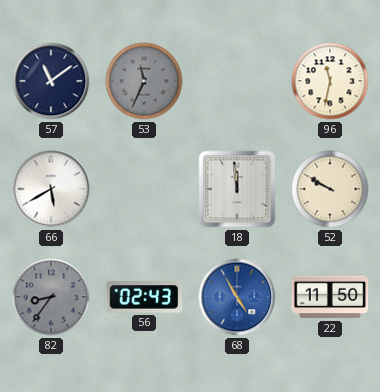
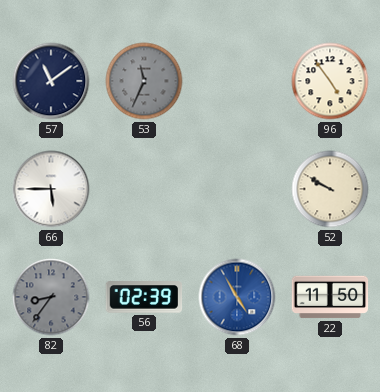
96: 11:32 -> 4:54 (330, 81)
66: 5:40 -> 5:45 (51, 189)
18: 11:59 -> none (237, 189)
56: 02:43 -> 02:39 (144, 297)
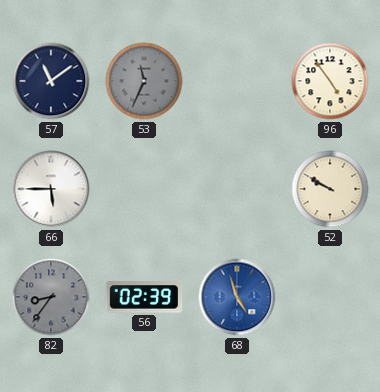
68: 4:55 -> 4:57 (237, 297)
22: 11:50 -> none (330, 297)
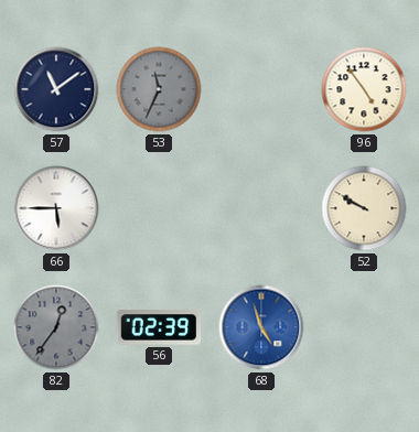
82: 8:36 -> 12:36 (56, 327)
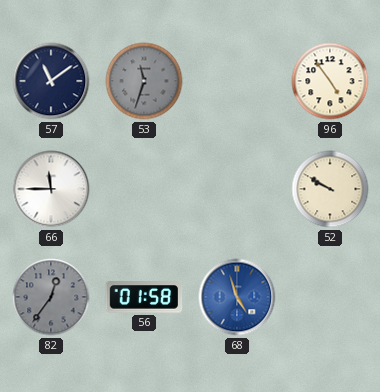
53: 11:34 -> 11:33 (144, 81)
66: 5:45 -> 11:45 (51, 189)
56: 02:39 -> 01:58 (144, 297)
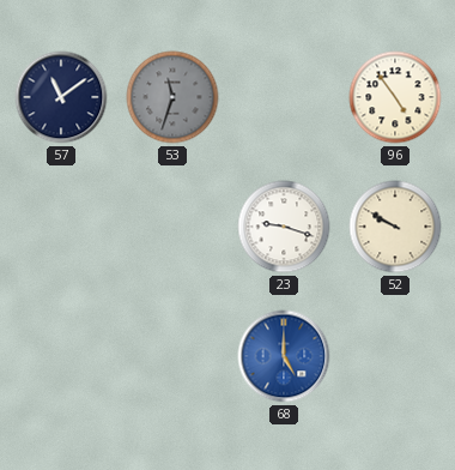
66: 11:45 -> none (51, 189)
23: none -> 9:18 (284, 227)
82: 12:36 -> none (51, 297)
56: 01:58 -> none (144, 297)
68: 4:57 -> 5:00 (284, 356)
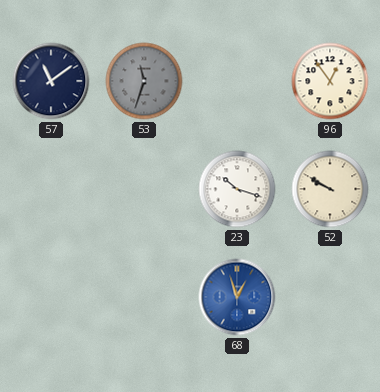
96: 4:54 -> 12:54 (330, 81)
23: 9:18 -> 10:18 (237, 189)
68: 5:00 -> 12:57 (237, 297)
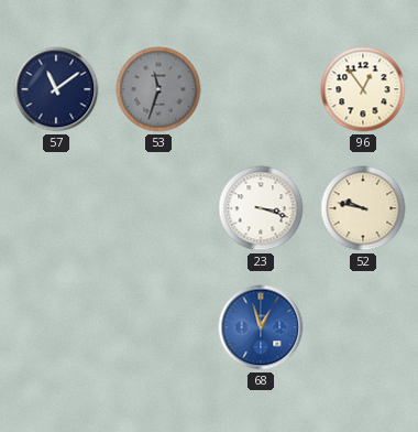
23: 10:18 -> 3:18 (261, 208)
52: 9:50 -> 9:47 (363, 208)
